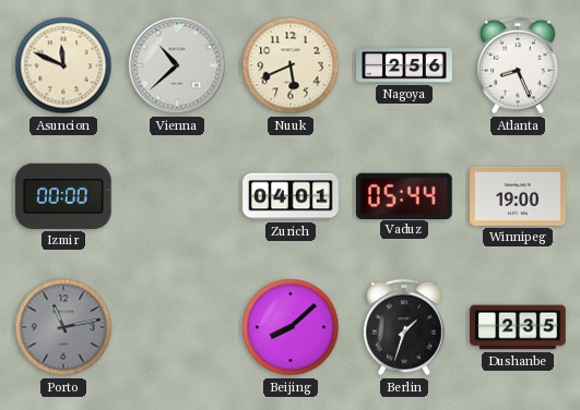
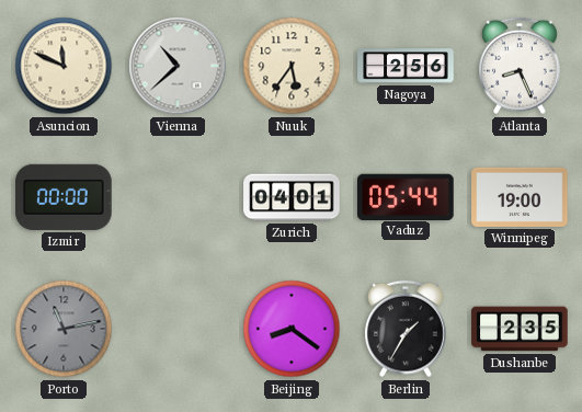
Nuuk: 5:41 -> 5:36 (292, 66)
Beijing: 8:08 -> 8:21 (292, 329)
Berlin: 1:33 -> 1:35 (407, 329)
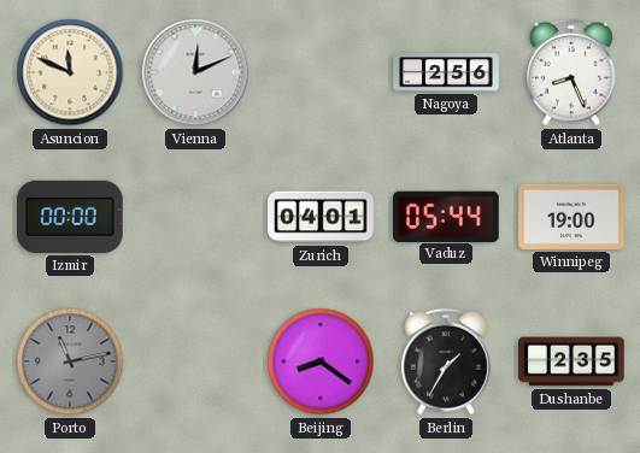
Vienna: 10:38 -> 12:11 (195, 72)
Nuuk: 5:36 -> none (292, 66)
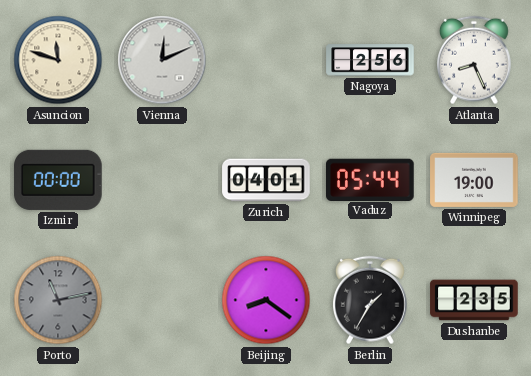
Asuncion: 11:49 -> 11:48 (58, 60)
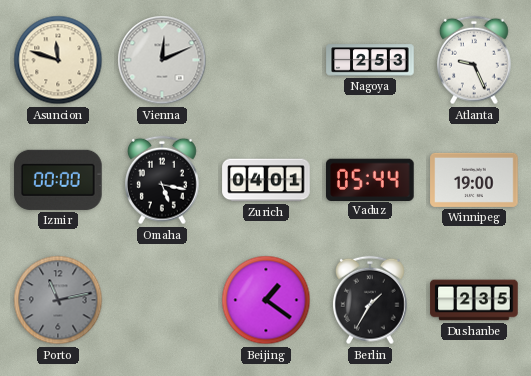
Nagoya: 2:56 -> 2:53 (370, 60)
Atlanta: 8:26 -> 9:26 (475, 60)
Omaha: none -> 5:17 (163, 180)
Beijing: 8:21 -> 1:21 (266, 300)
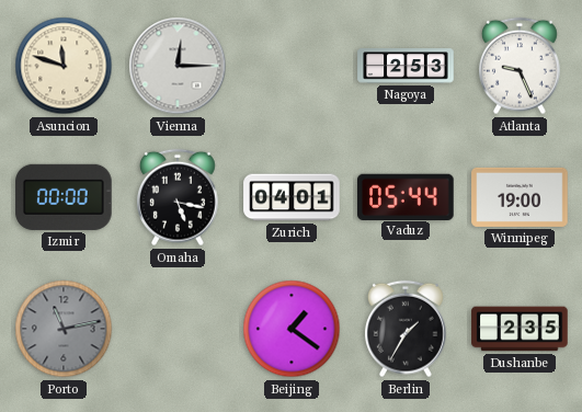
Vienna: 12:11 -> 12:15 (178, 66)
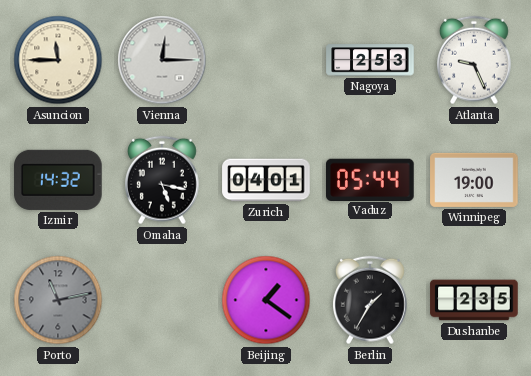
Asuncion: 11:48 -> 11:45 (58, 60)
Izmir: 00:00 -> 14:32 (58, 180)
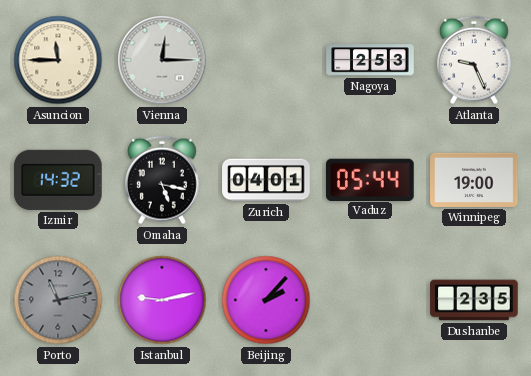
Istanbul: none -> 9:13 (162, 300)
Beijing: 1:21 -> 2:07 (266, 300)
Berlin: 1:35 -> none (371, 300)
